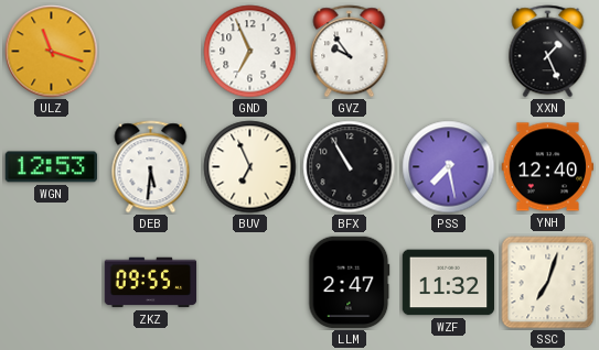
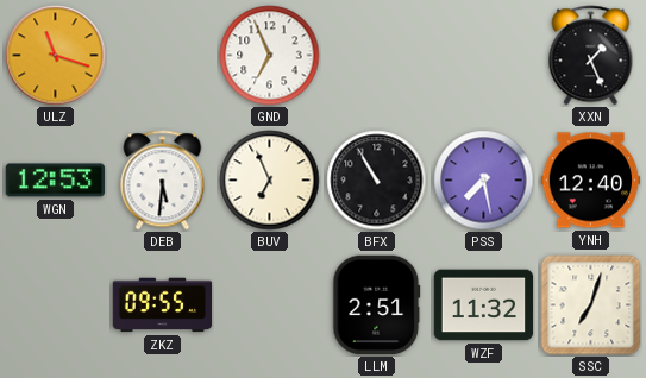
GVZ: 9:54 -> none (350, 52)
LLM: 2:47 -> 2:51 (377, 305)
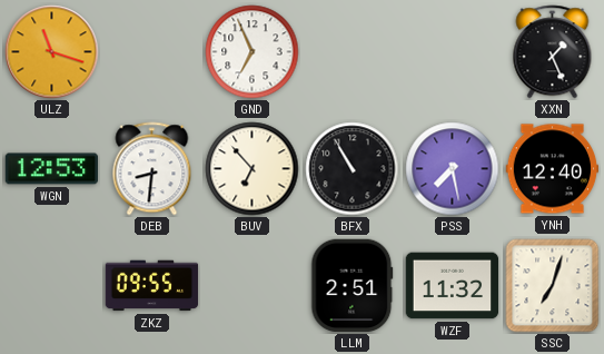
DEB: 5:31 -> 8:31 (152, 169)
BUV: 6:56 -> 6:53 (253, 169)
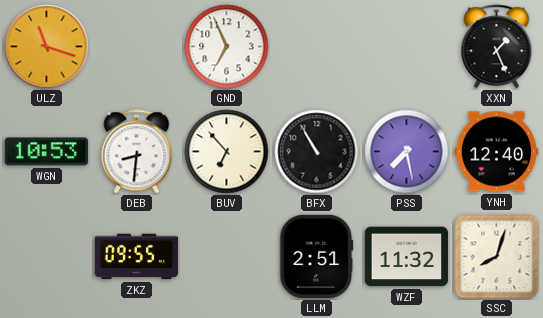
WGN: 12:53 -> 10:53 (47, 152)
SSC: 7:03 -> 8:03 (497, 257)
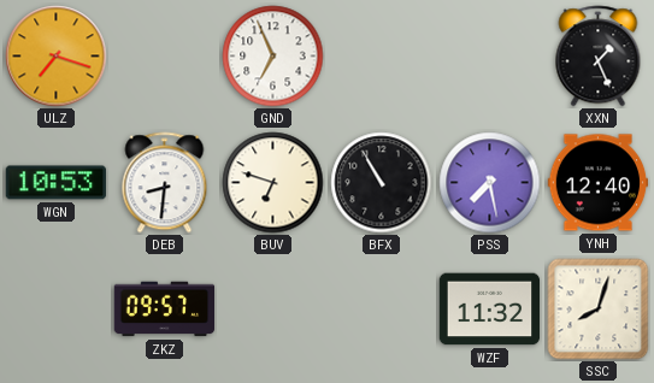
ULZ: 11:18 -> 7:18 (57, 57)
BUV: 6:53 -> 6:48 (273, 183)
ZKZ: 09:55 -> 09:57 (165, 310)
LLM: 2:51 -> none (317, 257)
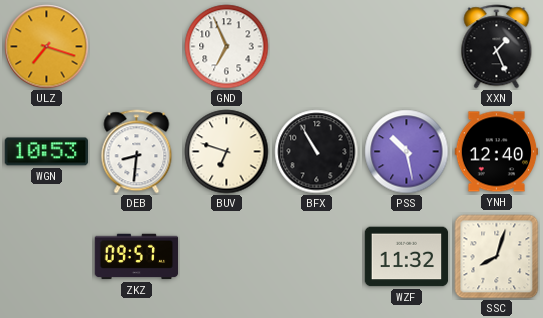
PSS: 7:28 -> 10:28 (407, 152)
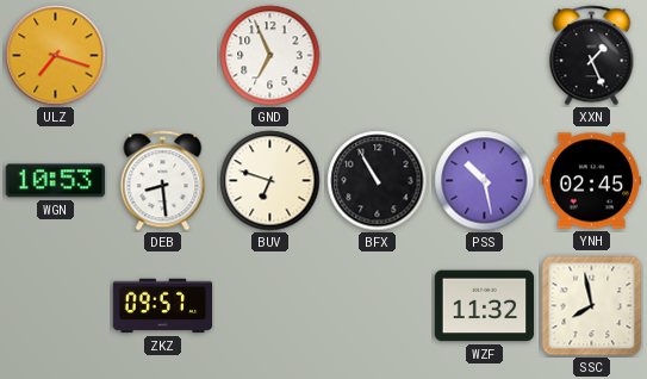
DEB: 8:31 -> 8:29 (163, 181)
YNH: 12:40 -> 02:45 (592, 181)
SSC: 8:03 -> 7:58 (592, 306)
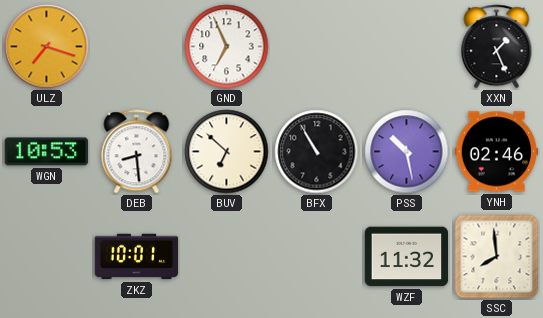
BUV: 6:48 -> 6:52 (227, 152)
YNH: 02:45 -> 02:46 (497, 152)
ZKZ: 09:57 -> 10:01 (137, 257)
SSC: 7:58 -> 7:59 (497, 257)
